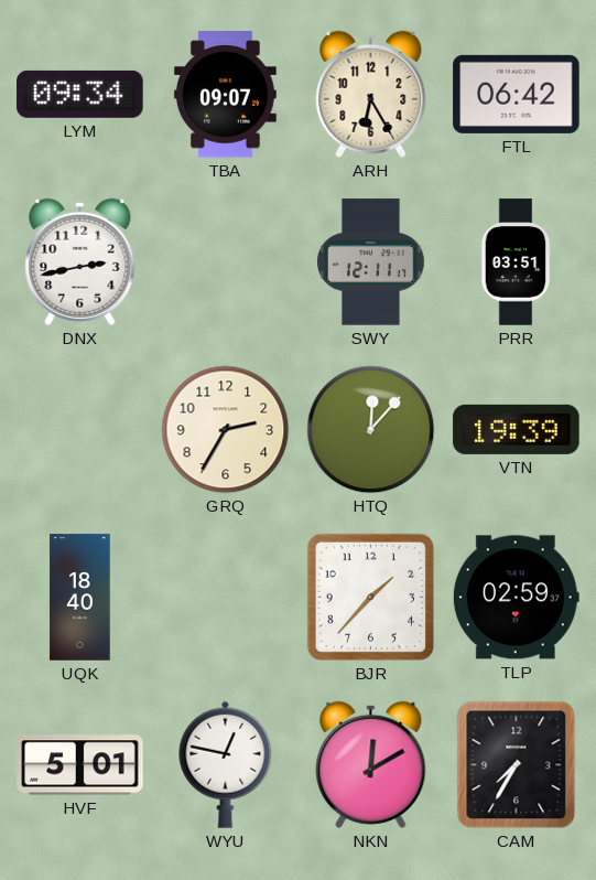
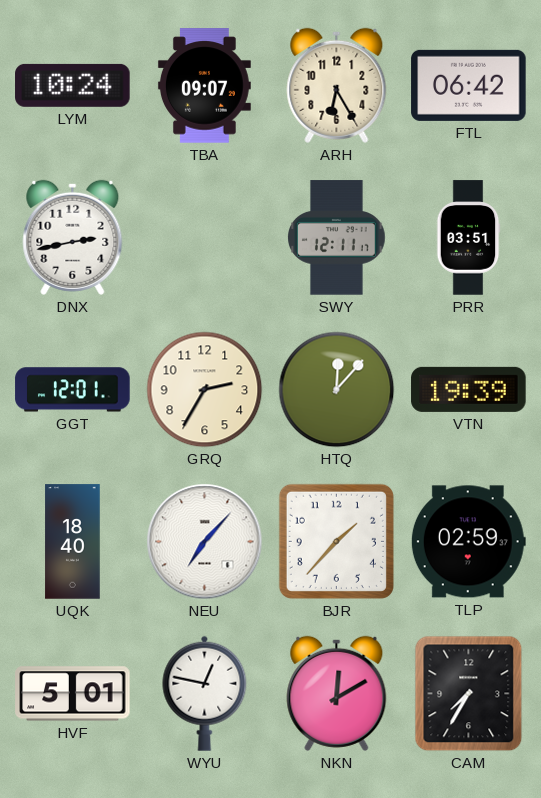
LYM: 09:34 -> 10:24 (73, 85)
GGT: none -> 12:01 (73, 390)
NEU: none -> 7:07 (205, 542)
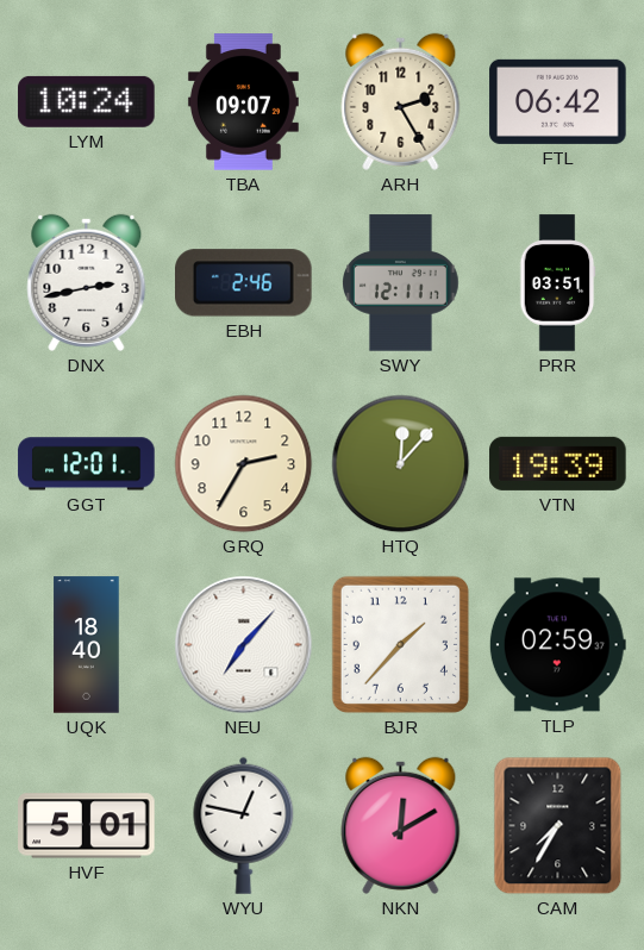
ARH: 6:25 -> 2:25 (401, 101)
EBH: none -> 2:46 (244, 283)
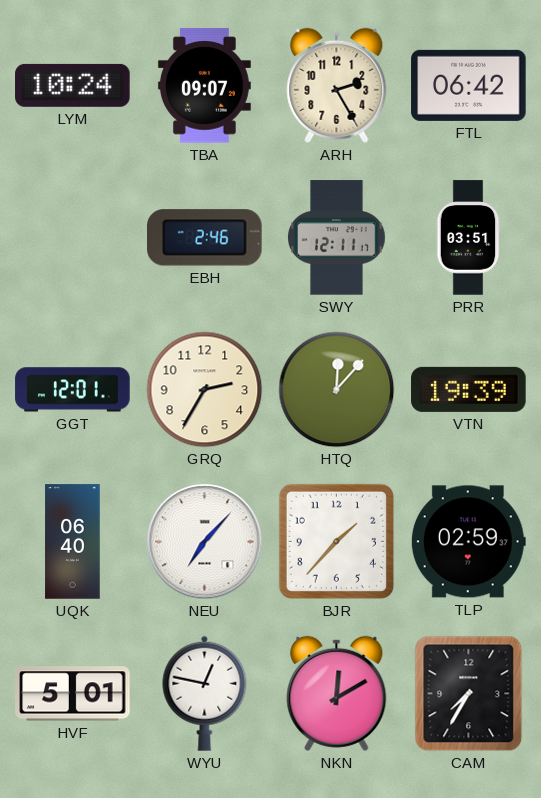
DNX: 2:43 -> none (87, 282)
UQK: 18:40 -> 06:40 (73, 542)
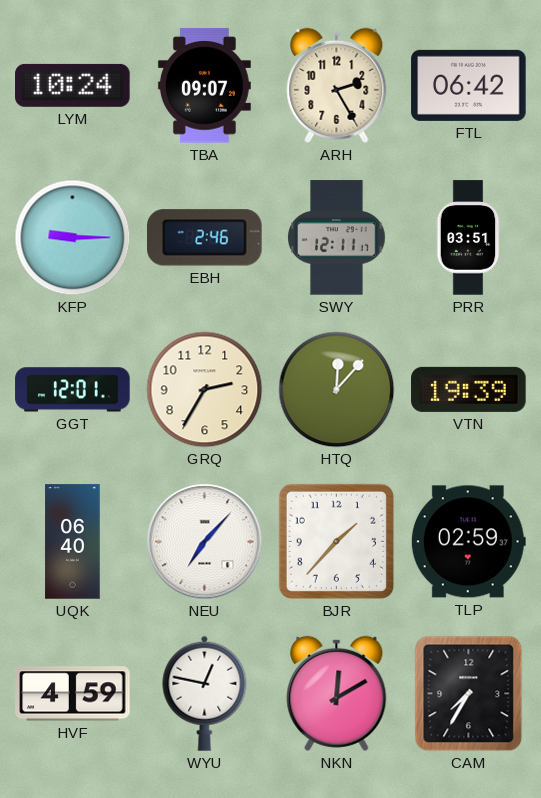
KFP: none -> 9:15 (73, 238)
HVF: 5:01 -> 4:59 (73, 694)
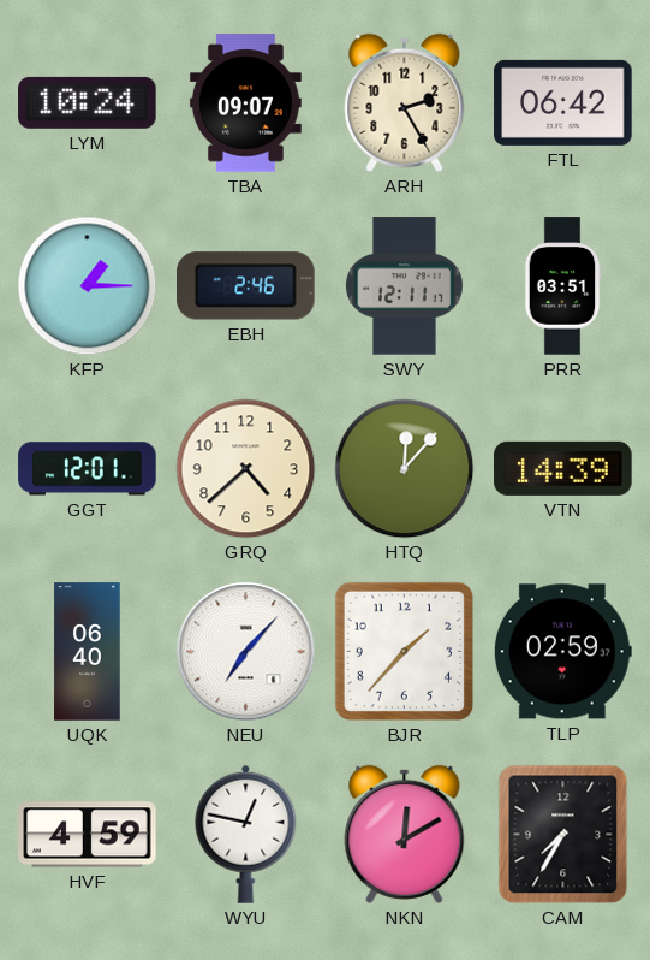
KFP: 9:15 -> 1:15 (88, 286)
GRQ: 2:35 -> 4:38 (246, 469)
VTN: 19:39 -> 14:39 (563, 468)
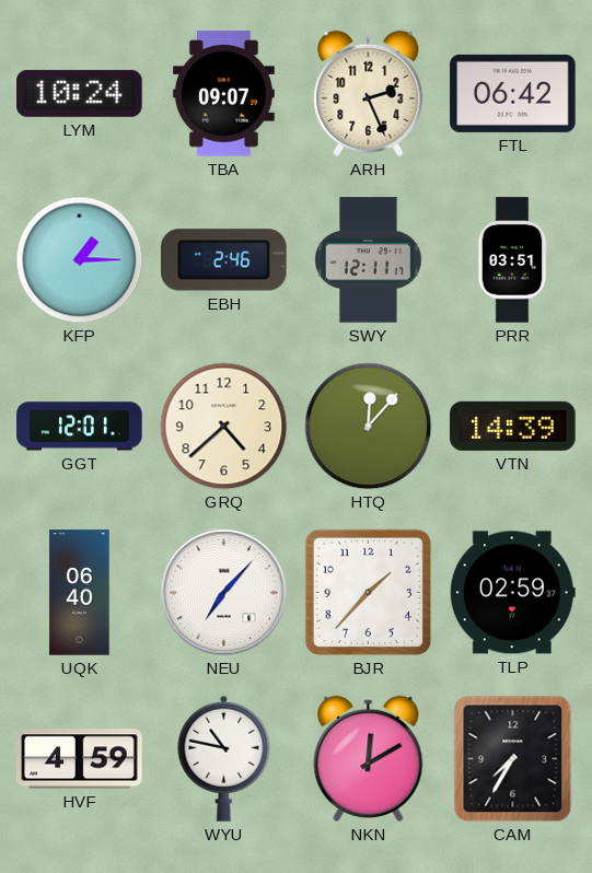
ARH: 2:25 -> 2:26 (369, 93)
WYU: 12:47 -> 10:47 (224, 758)
